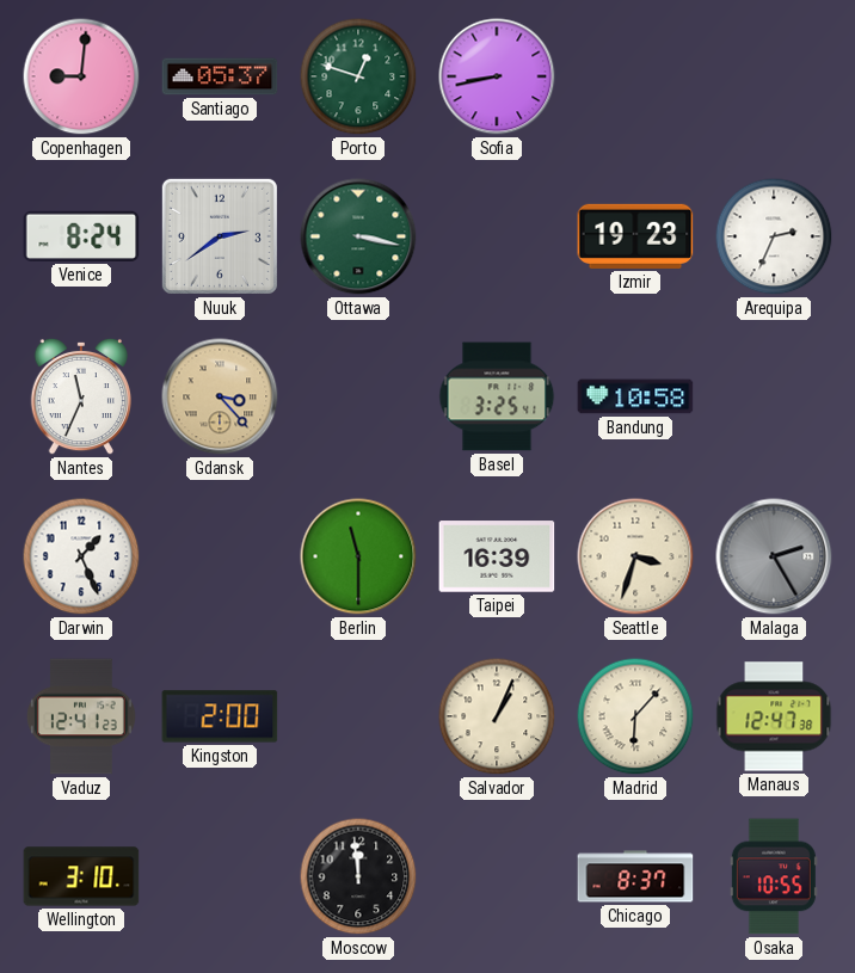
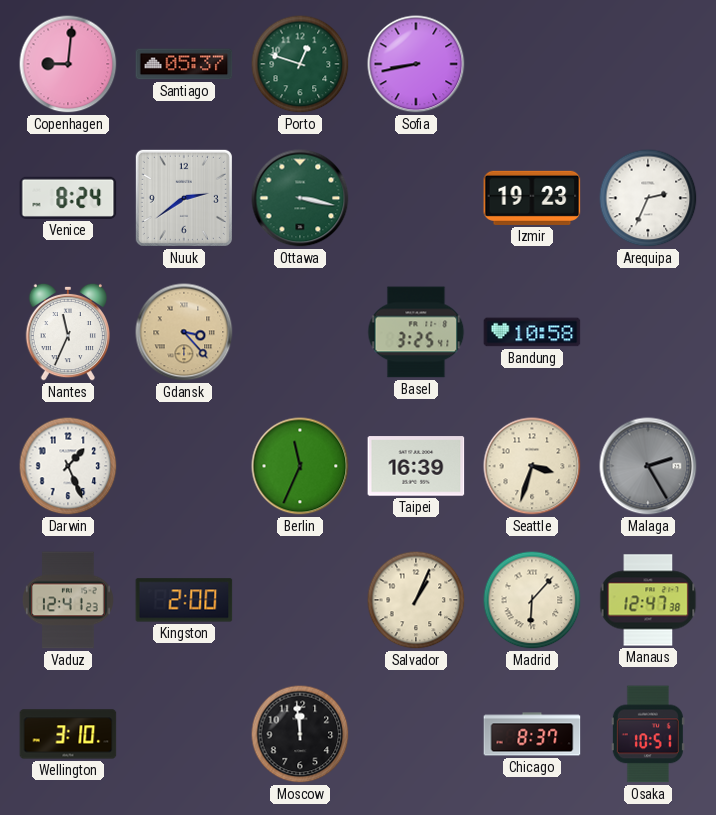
Berlin: 11:30 -> 11:34 (300, 466)
Osaka: 10:55 -> 10:51 (648, 734)
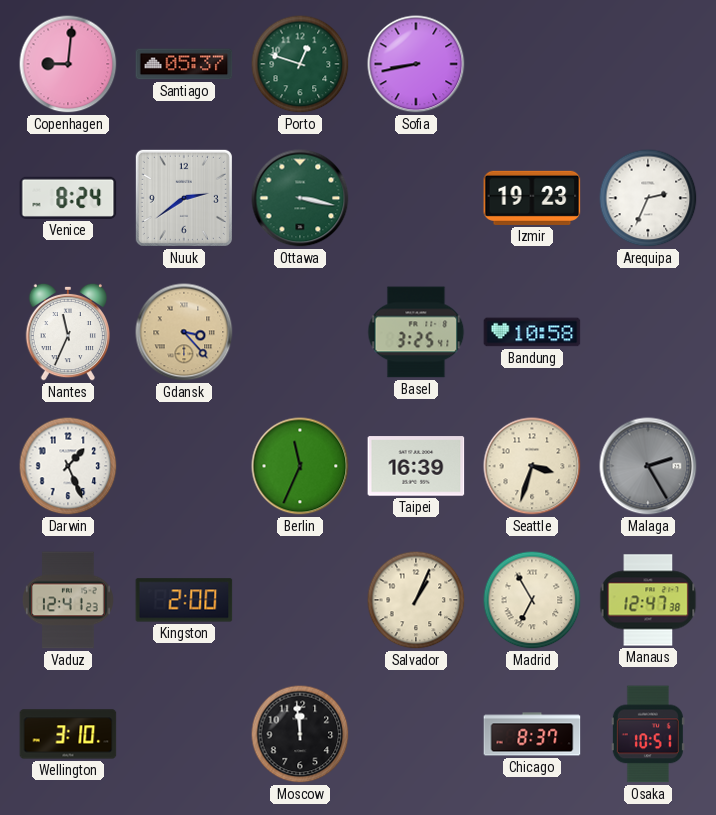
Madrid: 6:07 -> 6:55 (532, 600)
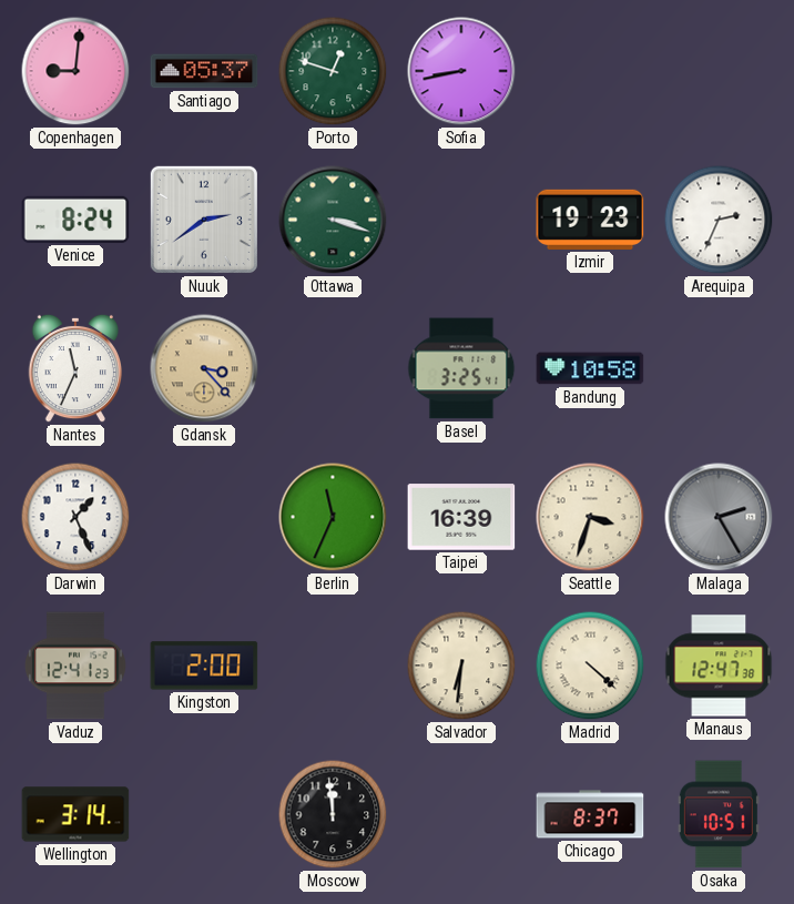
Ottawa: 3:17 -> 3:18 (333, 220)
Salvador: 1:04 -> 6:31 (461, 666)
Madrid: 6:55 -> 4:22 (590, 666)
Wellington: 3:10 -> 3:14 (75, 814)
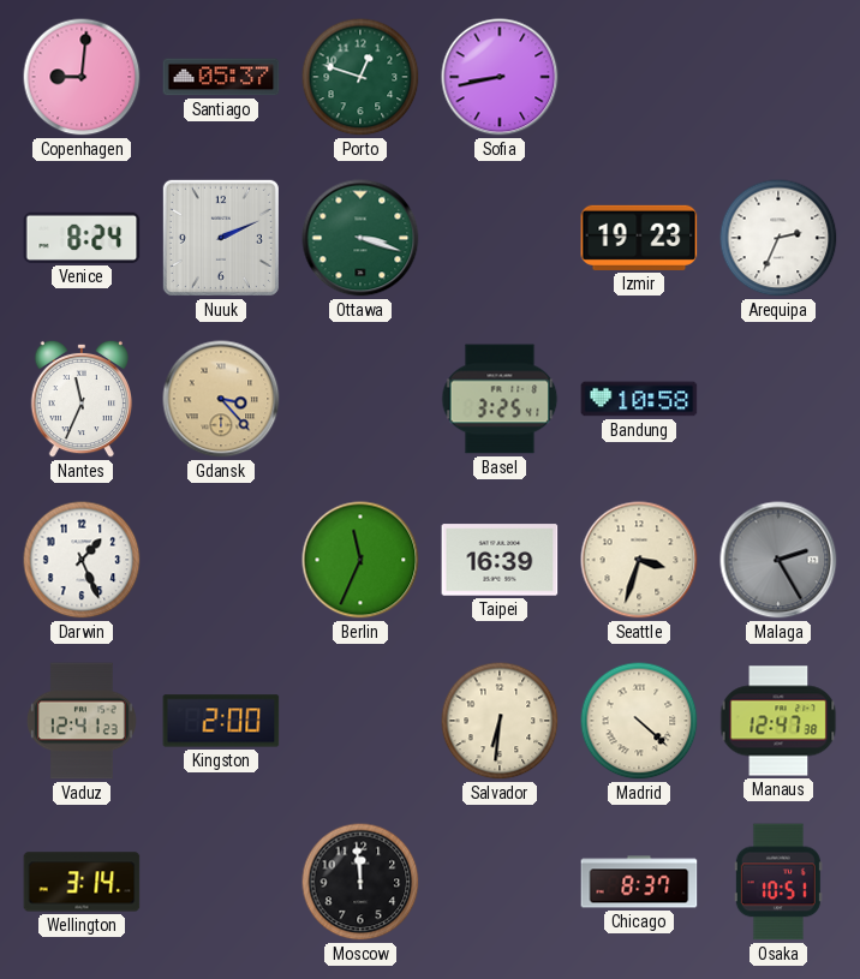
Nuuk: 2:39 -> 2:11 (221, 238)
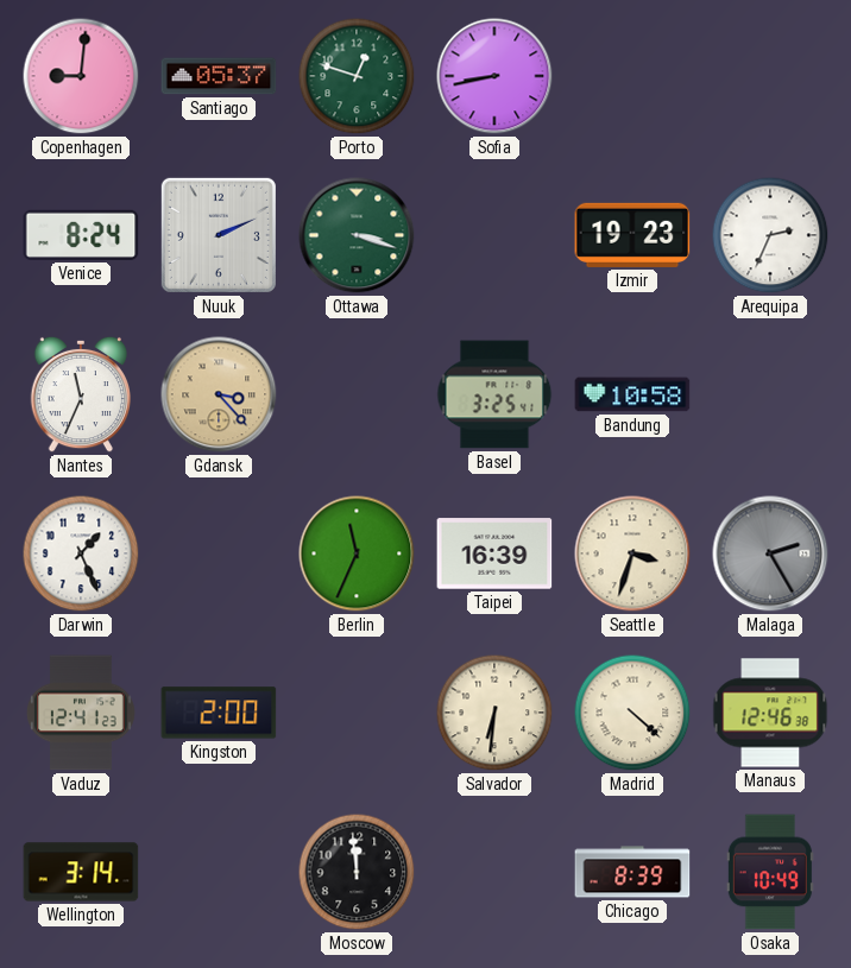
Manaus: 12:47 -> 12:46 (770, 713)
Chicago: 8:37 -> 8:39 (632, 872)
Osaka: 10:51 -> 10:49 (770, 872)
